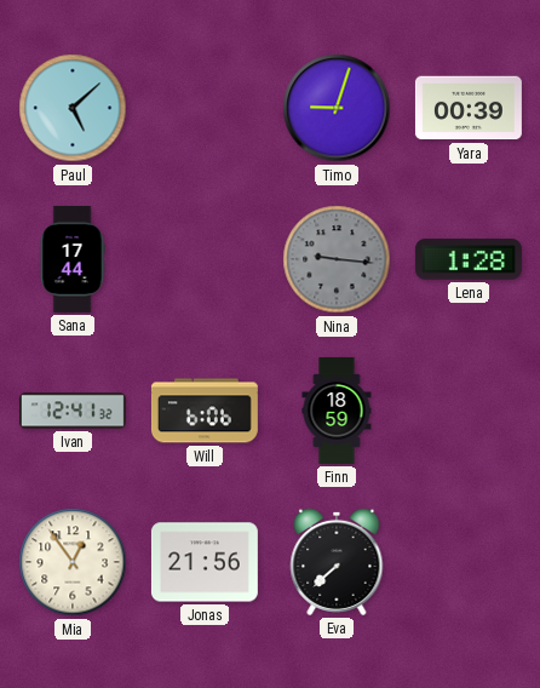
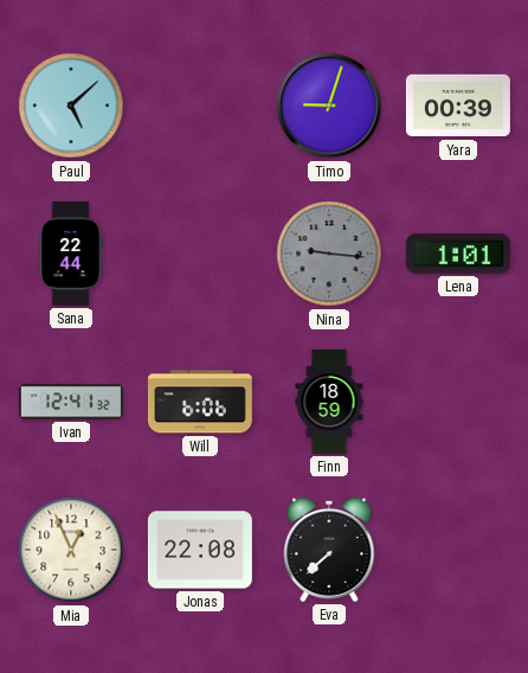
Sana: 17:44 -> 22:44 (71, 254)
Lena: 1:28 -> 1:01 (458, 254)
Mia: 12:54 -> 12:56 (71, 550)
Jonas: 21:56 -> 22:08 (200, 550)
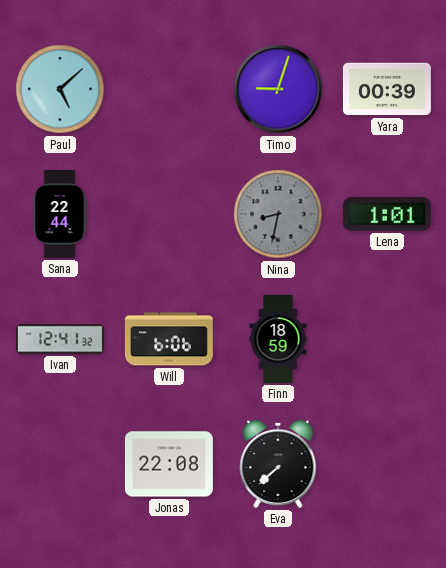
Nina: 9:16 -> 8:32 (278, 214)
Mia: 12:56 -> none (71, 550)
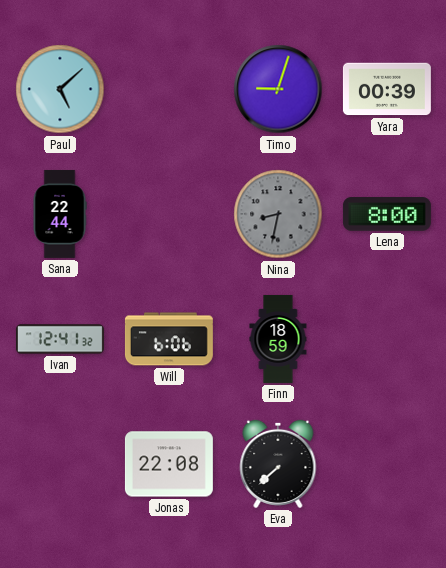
Lena: 1:01 -> 8:00 (387, 214)
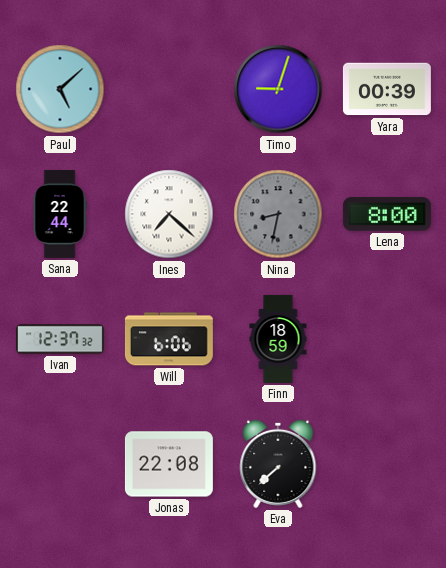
Ines: none -> 7:22 (169, 214)
Ivan: 12:41 -> 12:37 (60, 339)
